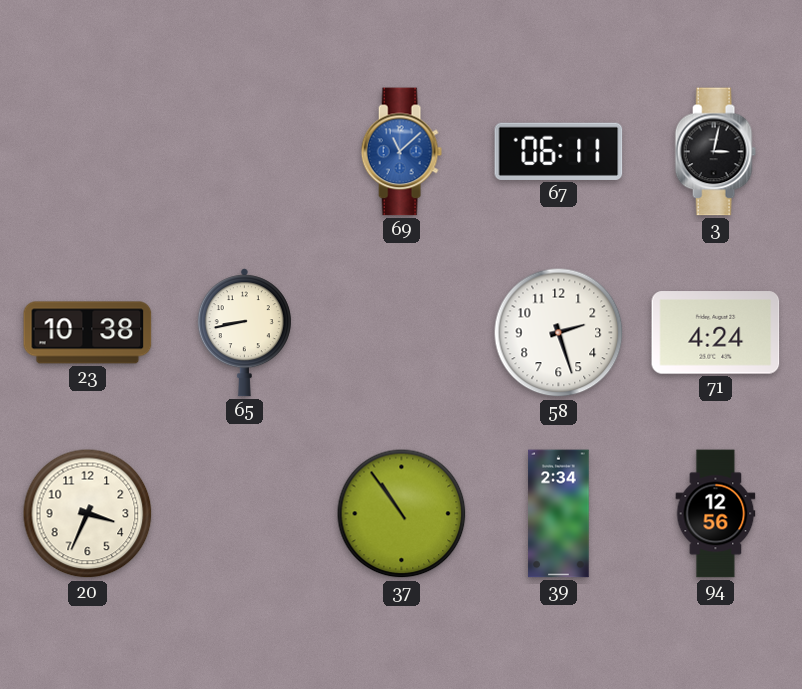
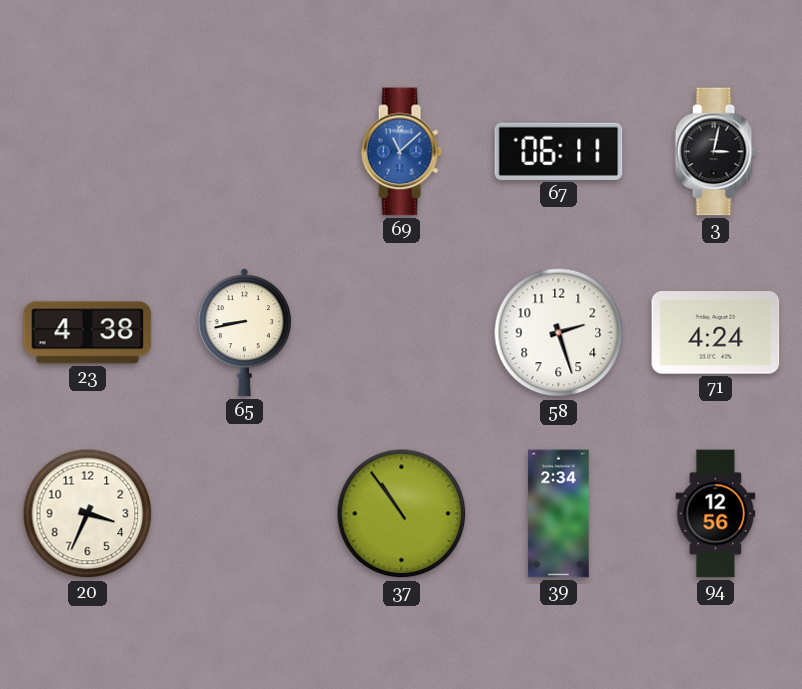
23: 10:38 -> 4:38 (88, 333)
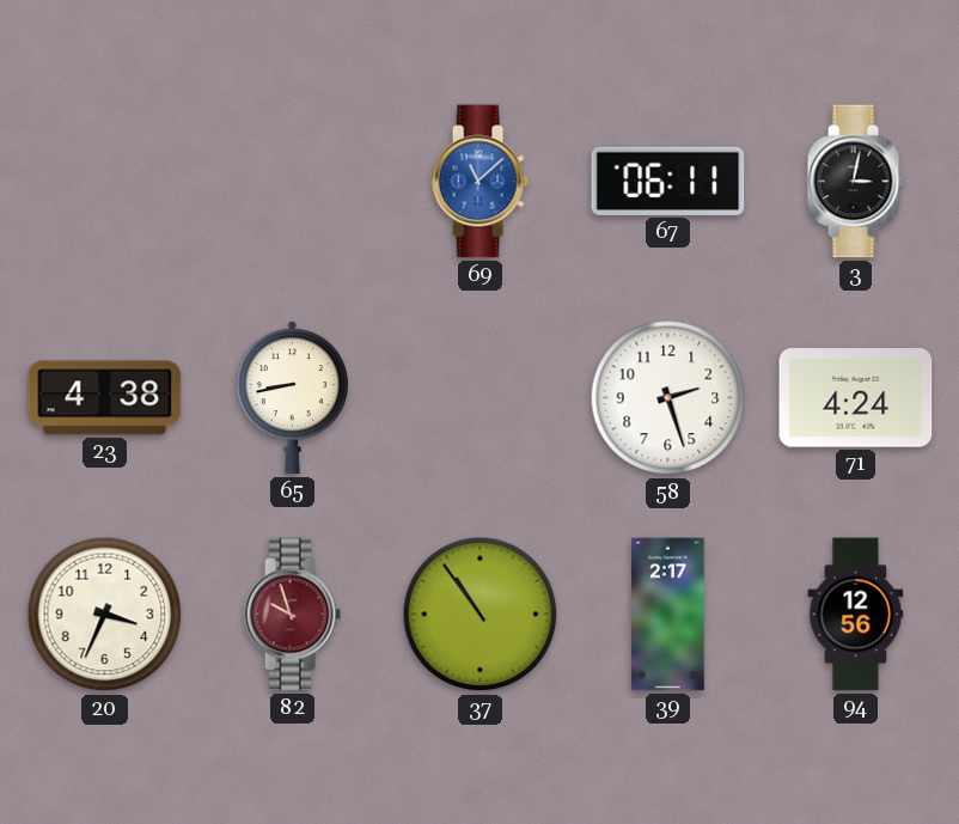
82: none -> 9:57 (292, 615)
39: 2:34 -> 2:17 (668, 615)
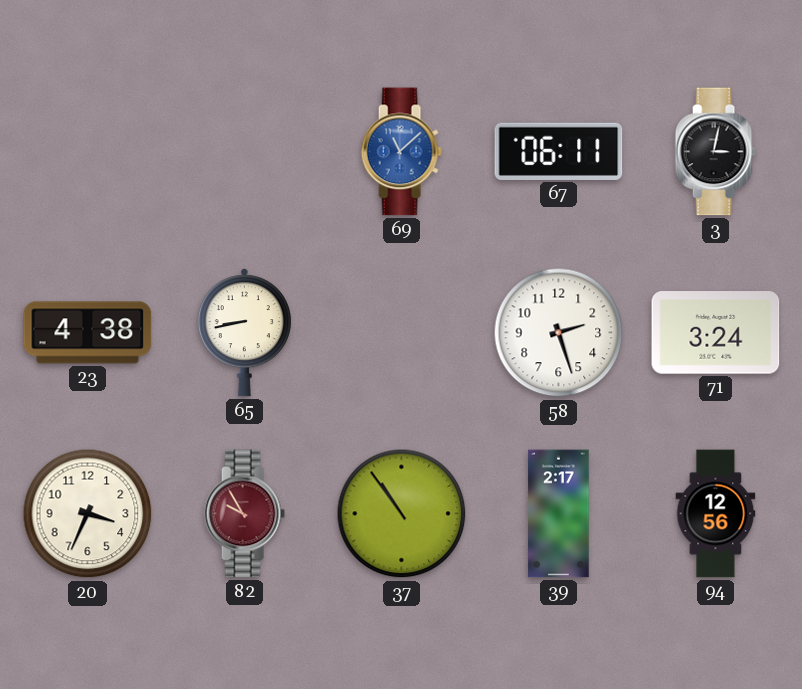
71: 4:24 -> 3:24 (716, 333)
82: 9:57 -> 9:55 (244, 514)
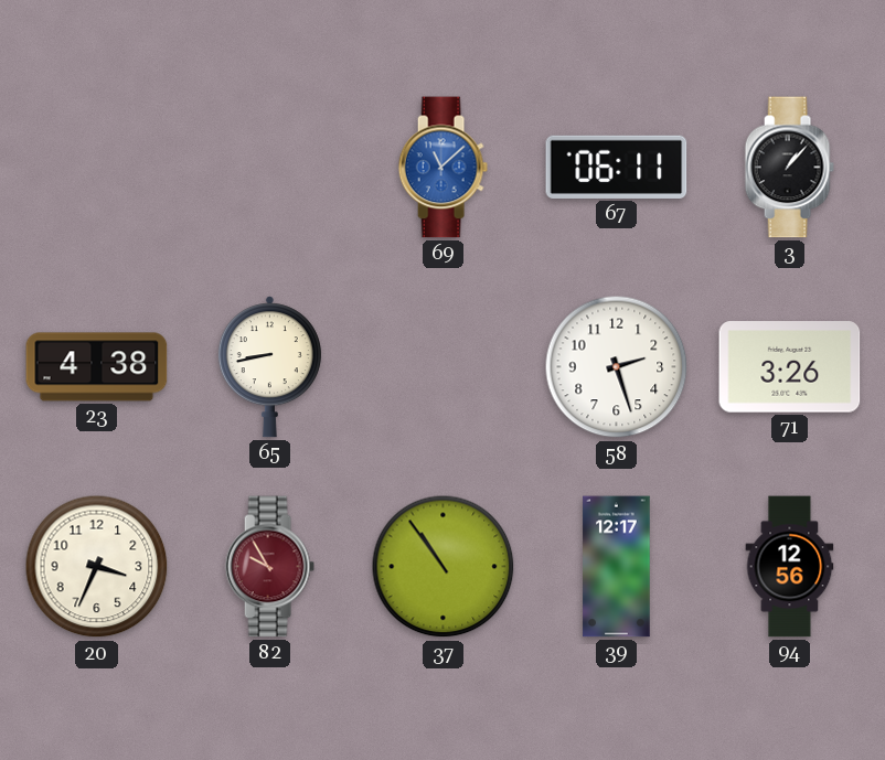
3: 3:02 -> 1:07 (789, 168)
71: 3:24 -> 3:26 (790, 367)
39: 2:17 -> 12:17 (617, 567)
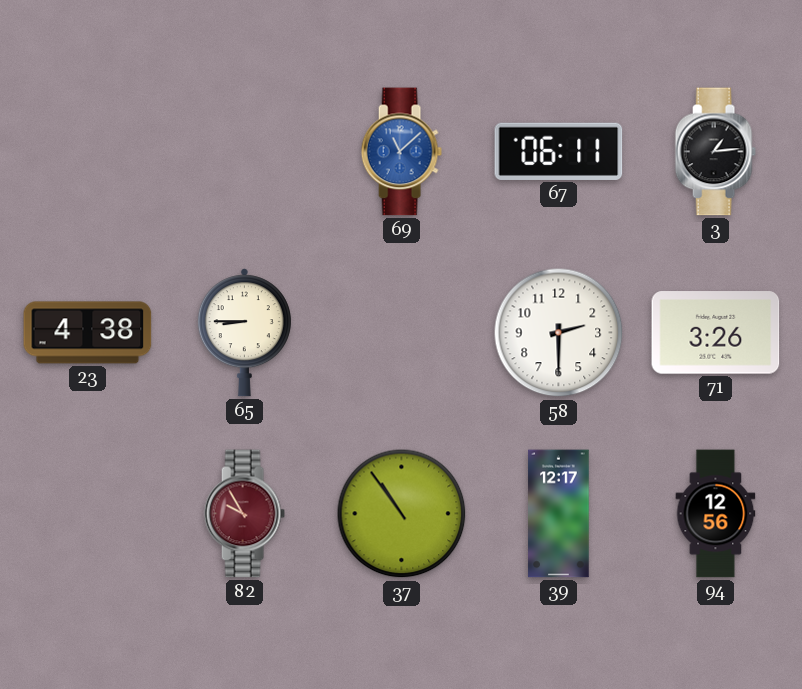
3: 1:07 -> 1:14 (715, 152)
65: 8:43 -> 8:45 (244, 333)
58: 2:27 -> 2:30 (559, 333)
20: 3:34 -> none (97, 567)
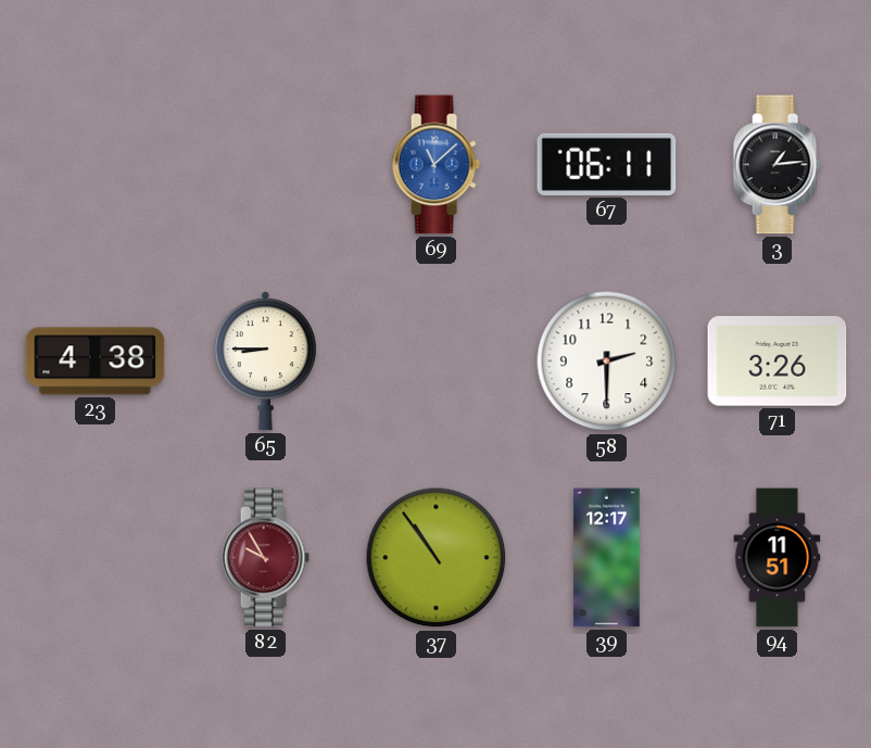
94: 12:56 -> 11:51 (778, 558)
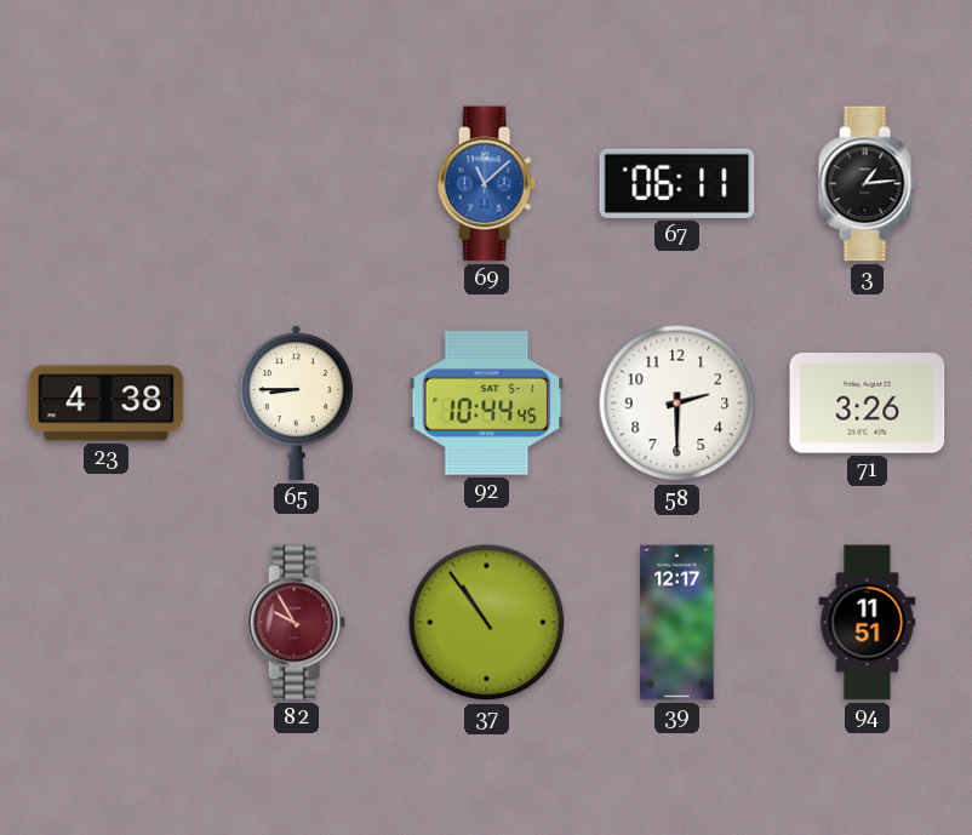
92: none -> 10:44 (487, 402)
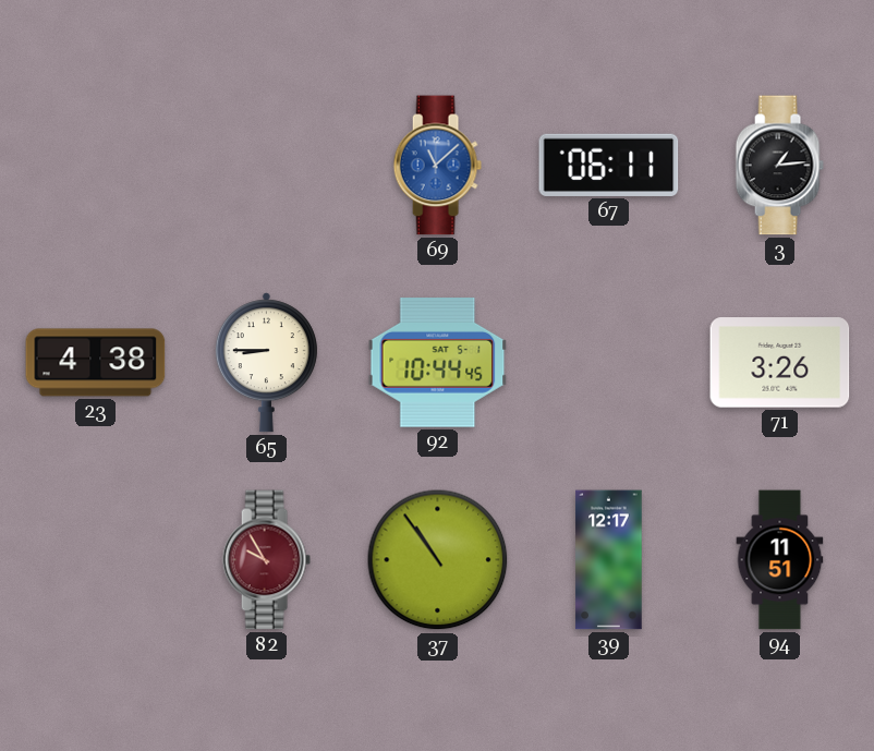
58: 2:30 -> none (677, 404)
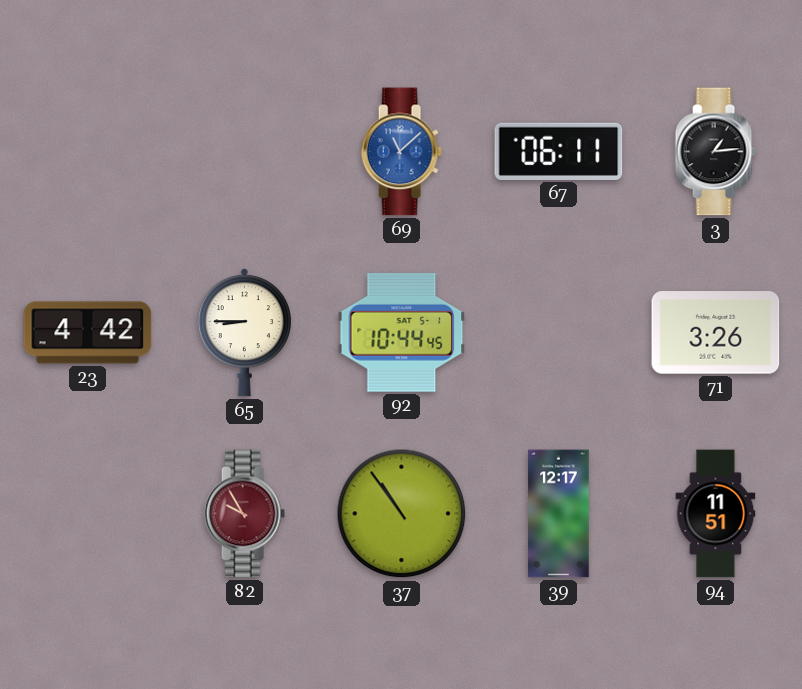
23: 4:38 -> 4:42 (88, 333)
